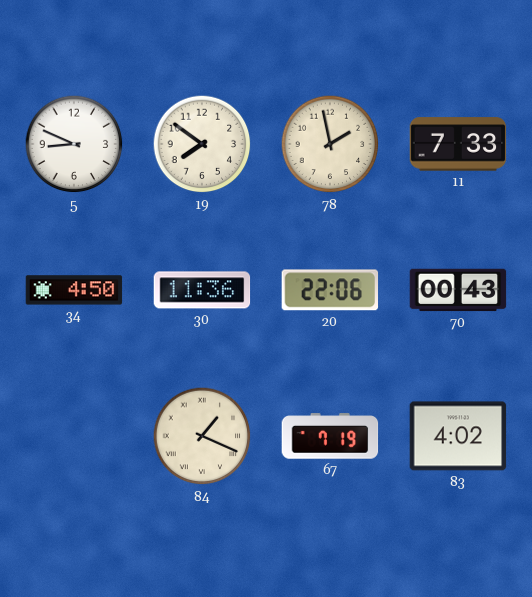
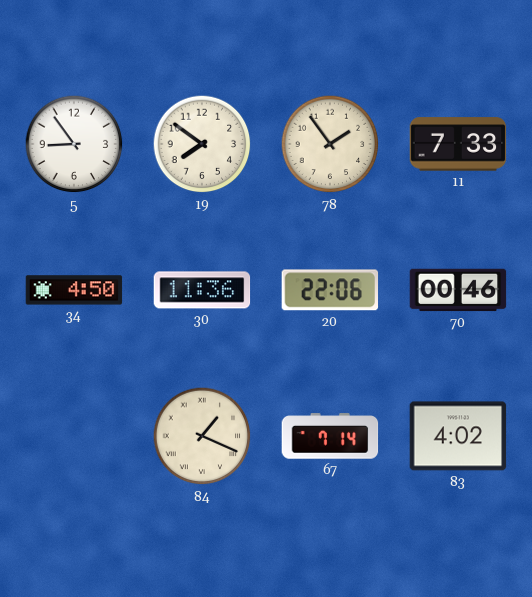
5: 8:49 -> 8:54 (74, 144)
78: 1:58 -> 1:54 (330, 144)
70: 00:43 -> 00:46 (458, 290)
67: 7:19 -> 7:14 (330, 436)
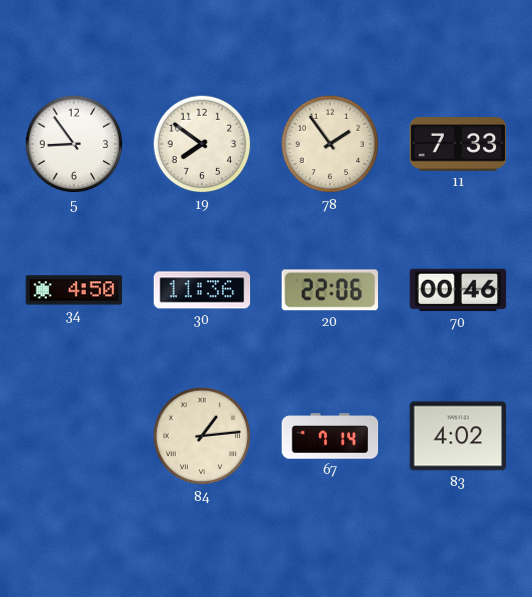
84: 1:19 -> 1:14 (202, 436)
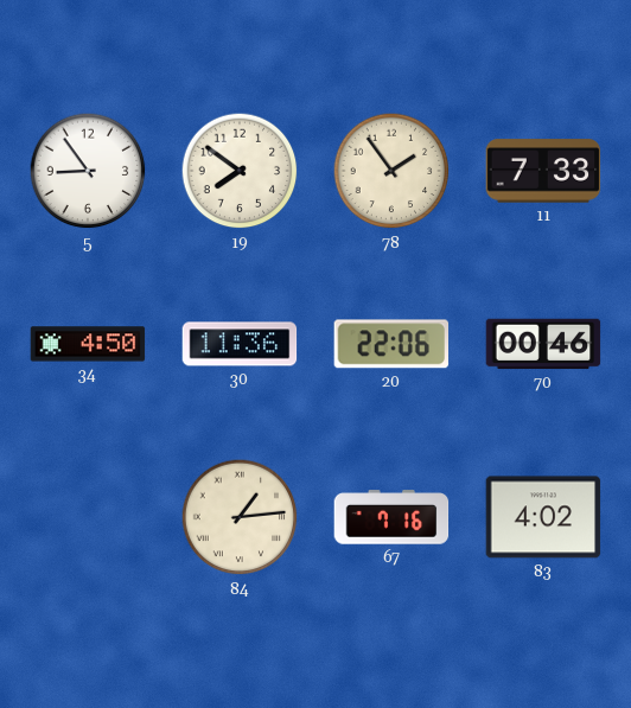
67: 7:14 -> 7:16 (391, 517)
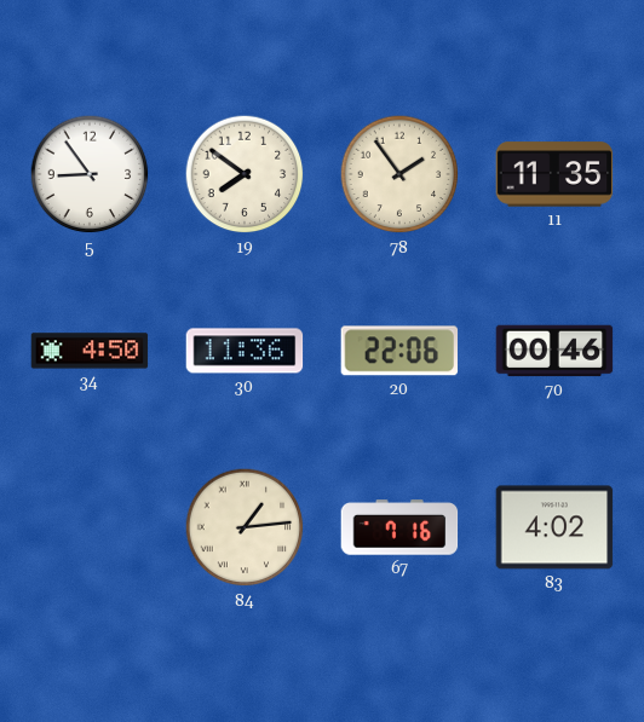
11: 7:33 -> 11:35 (554, 174)
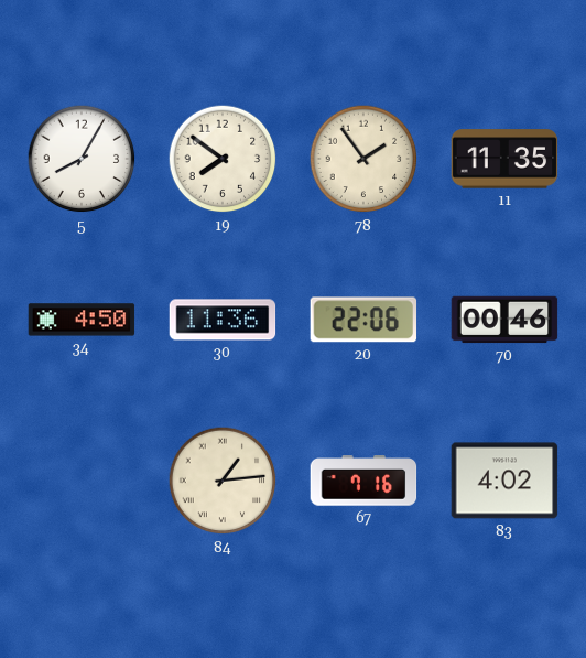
5: 8:54 -> 8:05 (82, 159)
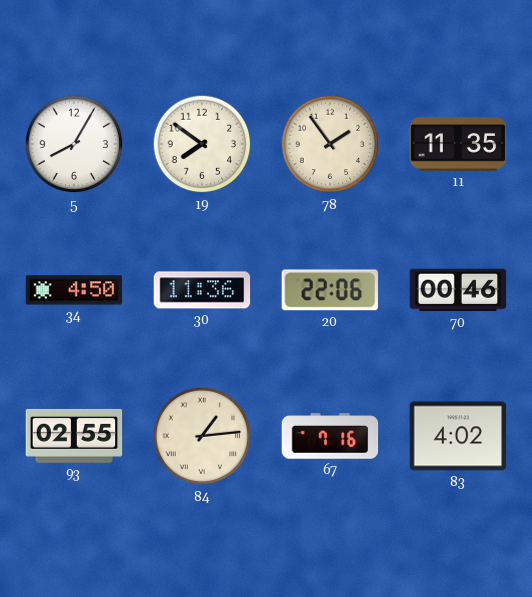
93: none -> 02:55 (74, 436)
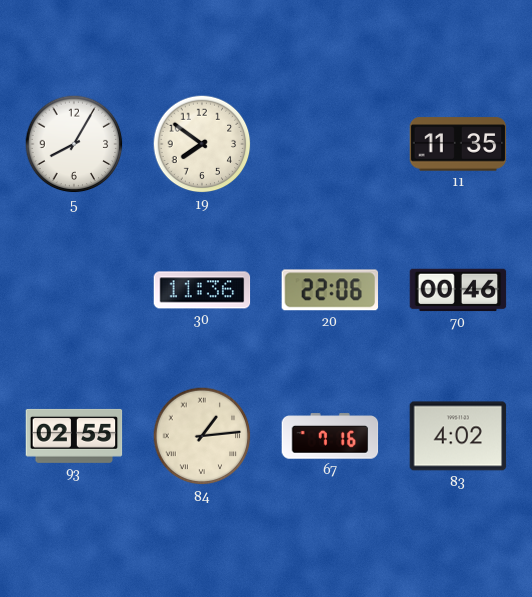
78: 1:54 -> none (330, 144)
34: 4:50 -> none (74, 290)
